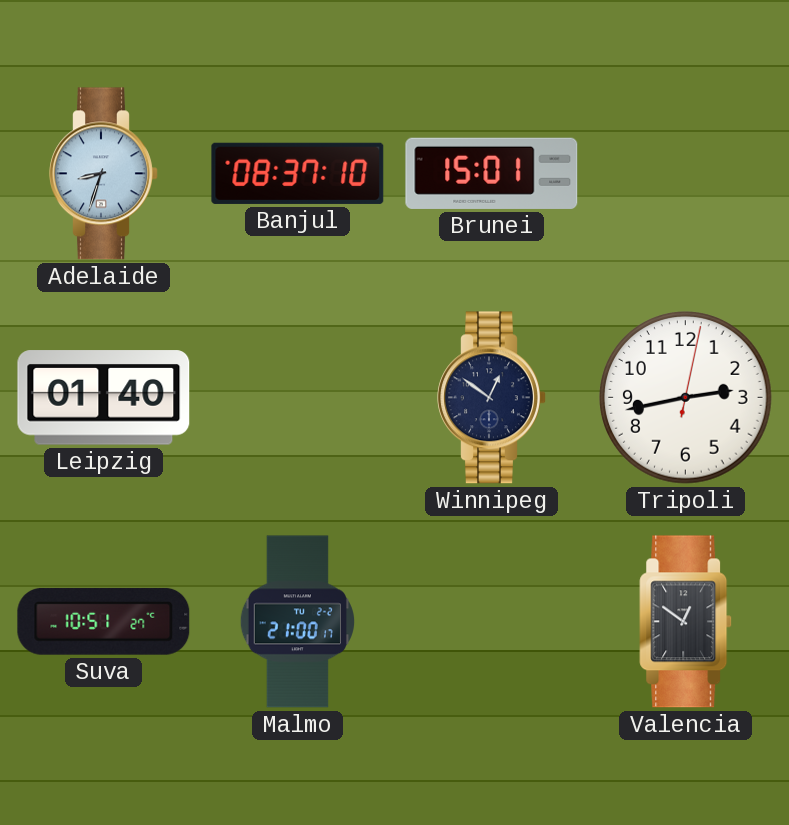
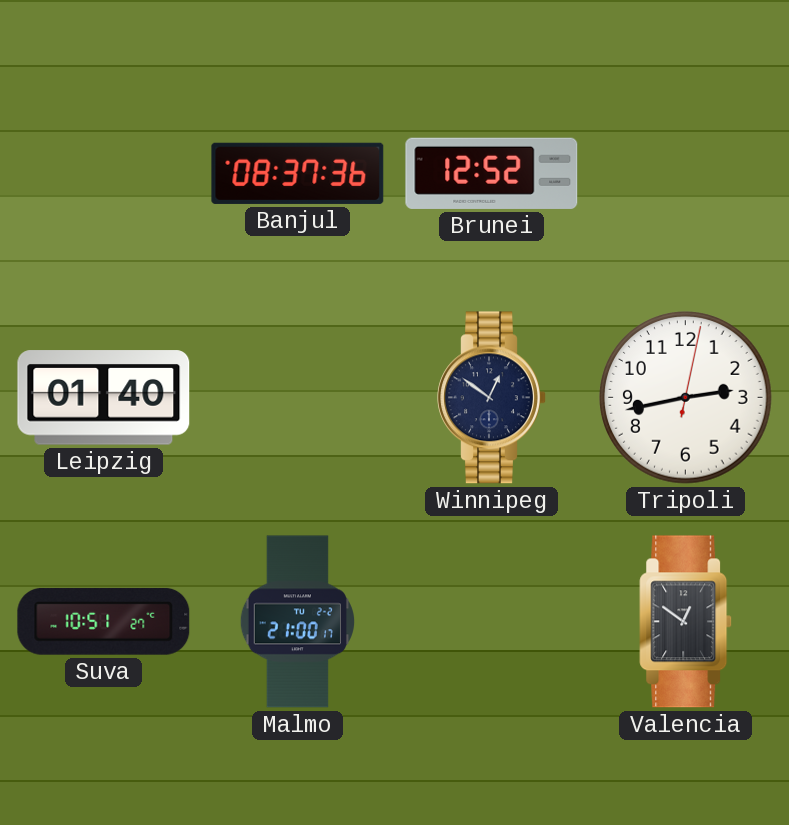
Adelaide: 8:33 -> none (104, 174)
Banjul: 08:37:10 -> 08:37:36 (298, 173)
Brunei: 15:01 -> 12:52 (492, 173)
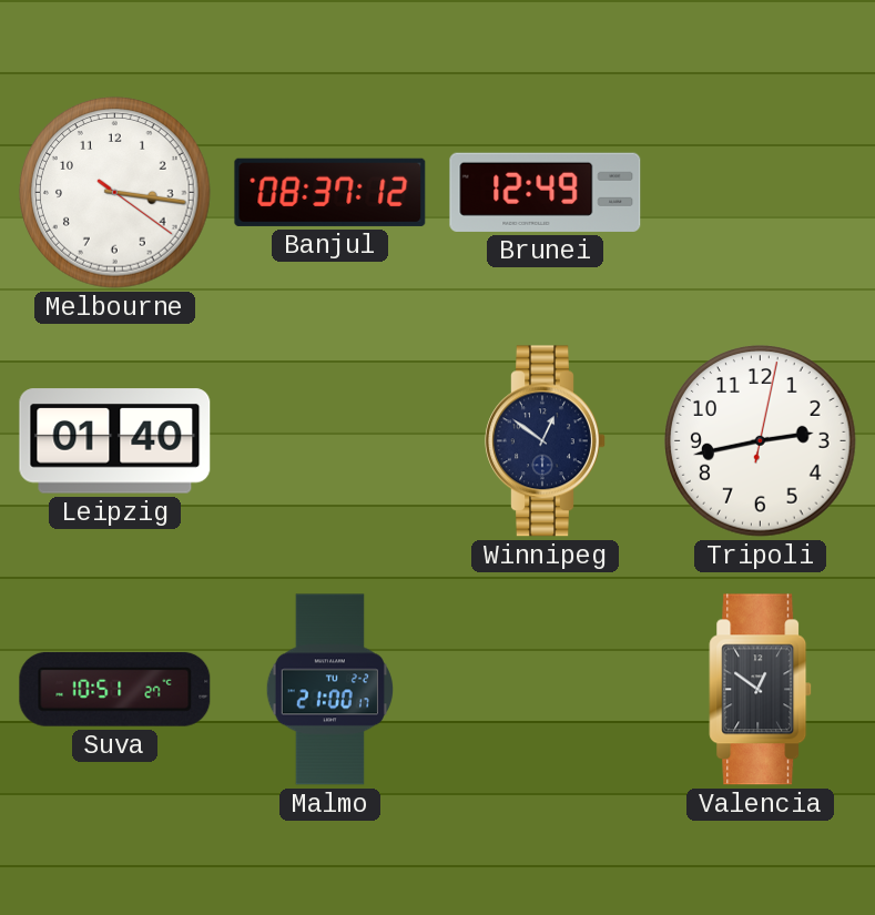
Melbourne: none -> 3:16 (115, 193)
Banjul: 08:37:36 -> 08:37:12 (330, 192)
Brunei: 12:52 -> 12:49 (546, 192)
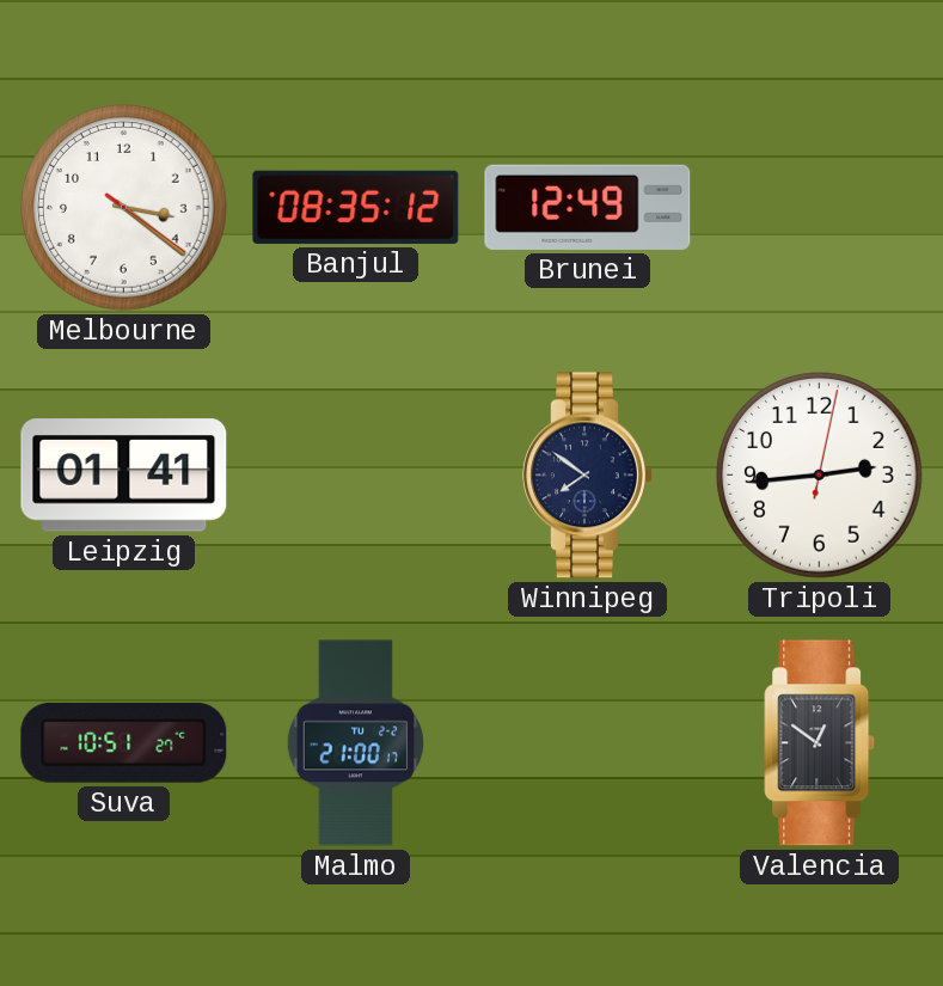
Melbourne: 3:16 -> 3:21 (124, 208)
Banjul: 08:37 -> 08:35 (356, 207)
Leipzig: 01:40 -> 01:41 (124, 476)
Winnipeg: 12:51 -> 7:51 (588, 476)
Tripoli: 2:43 -> 2:44 (820, 476)
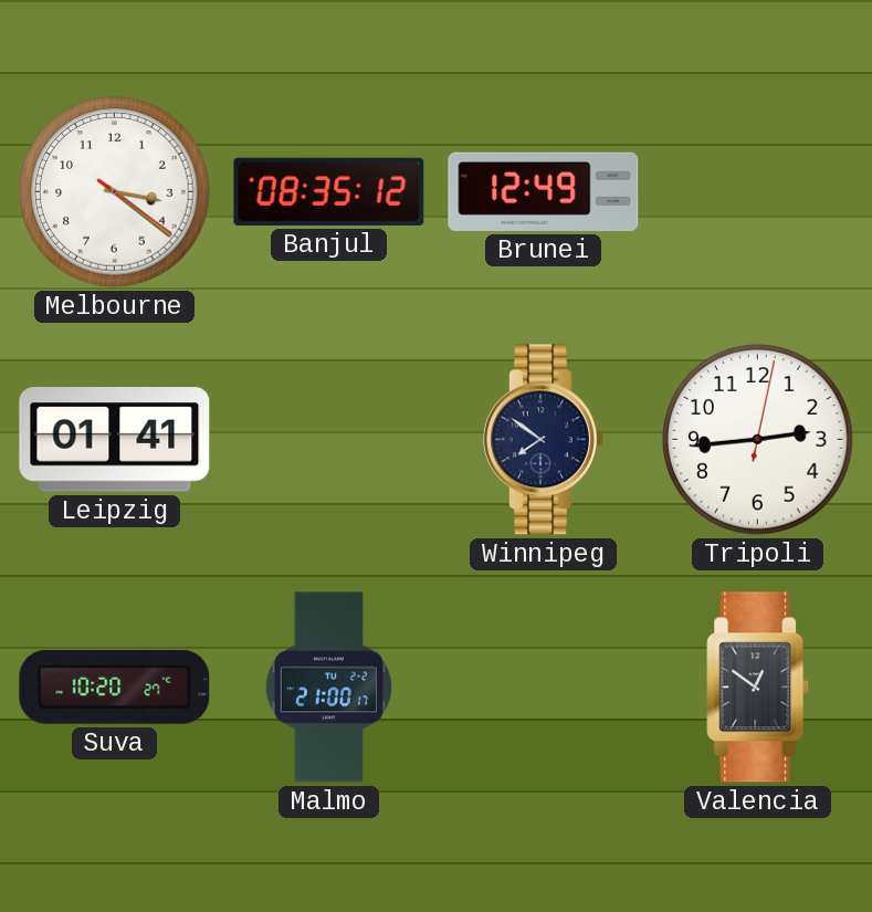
Suva: 10:51 -> 10:20 (115, 686)
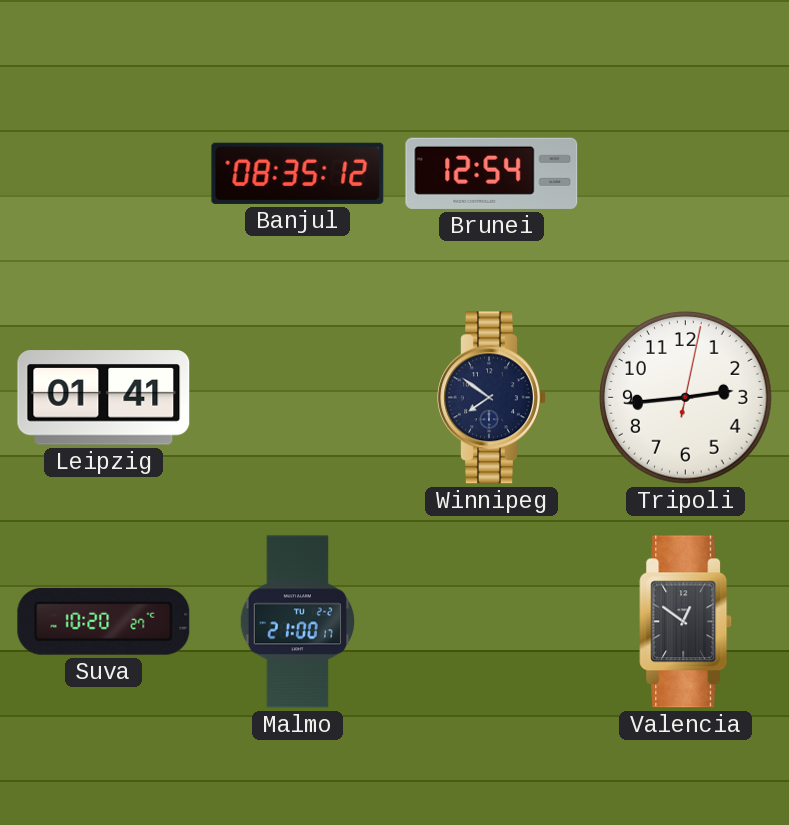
Melbourne: 3:21 -> none (115, 192)
Brunei: 12:49 -> 12:54 (492, 173)
